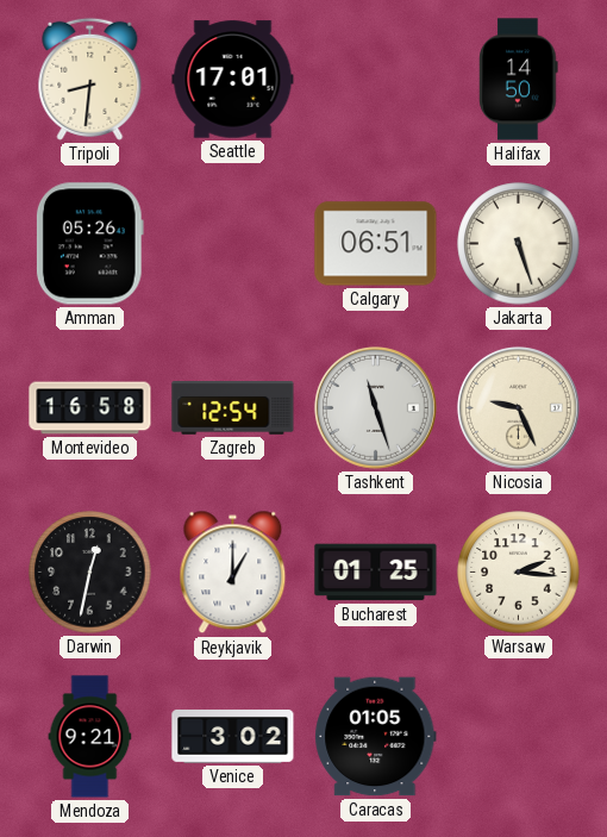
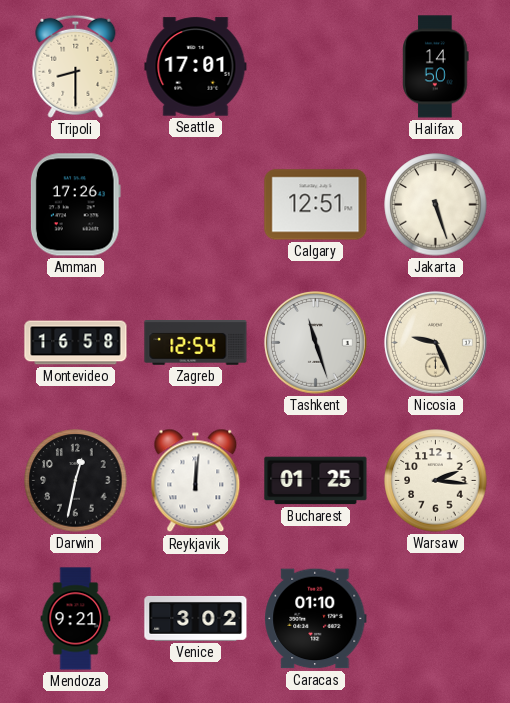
Tripoli: 8:31 -> 8:30 (76, 66)
Amman: 05:26 -> 17:26 (75, 205)
Calgary: 06:51 -> 12:51 (316, 205)
Reykjavik: 1:00 -> 12:01 (196, 481)
Caracas: 01:05 -> 01:10 (316, 619)
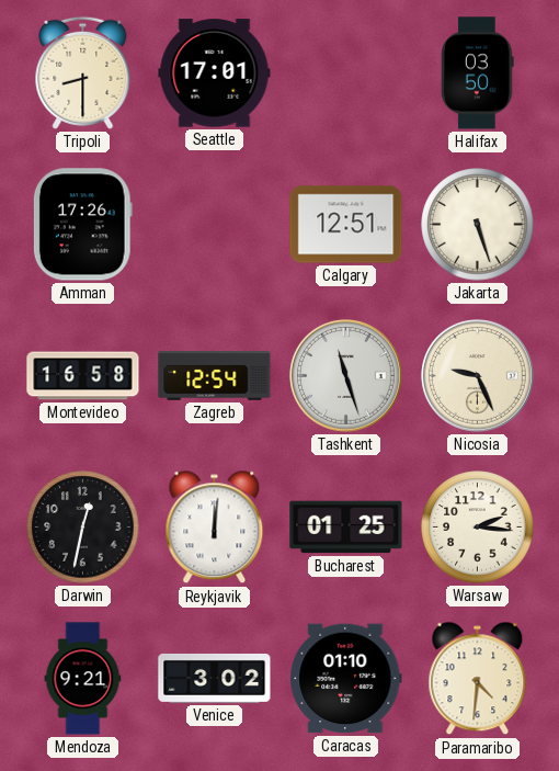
Halifax: 14:50 -> 03:50 (478, 73)
Paramaribo: none -> 4:31 (478, 679)
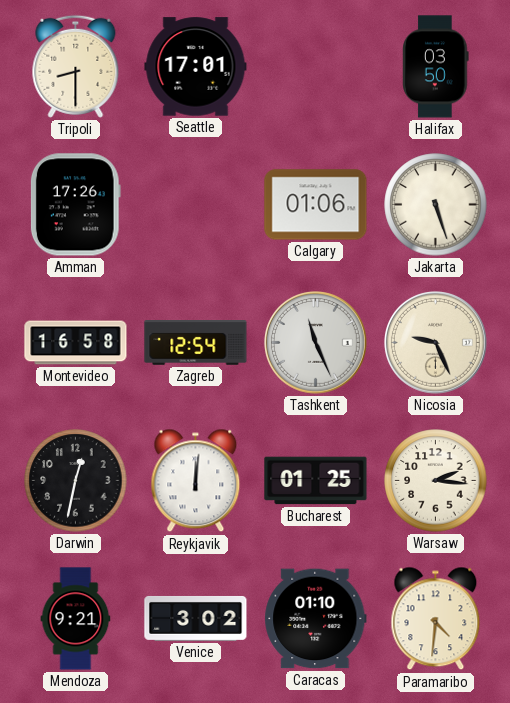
Calgary: 12:51 -> 01:06 (316, 205)
Tashkent: 11:27 -> 11:26 (315, 342)
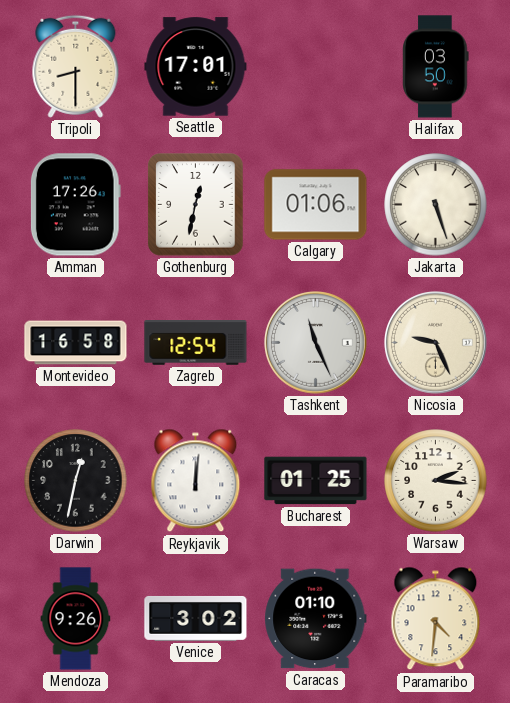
Gothenburg: none -> 12:32 (196, 205)
Mendoza: 9:21 -> 9:26 (76, 619)
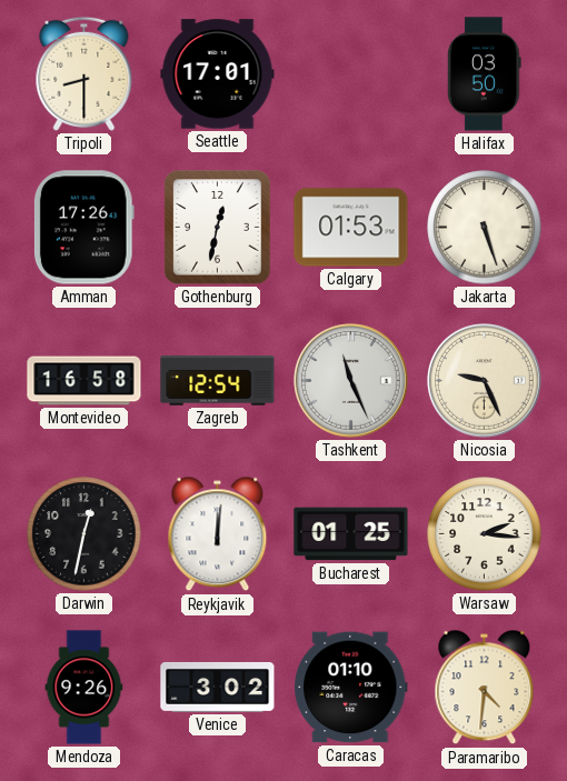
Calgary: 01:06 -> 01:53 (351, 228)
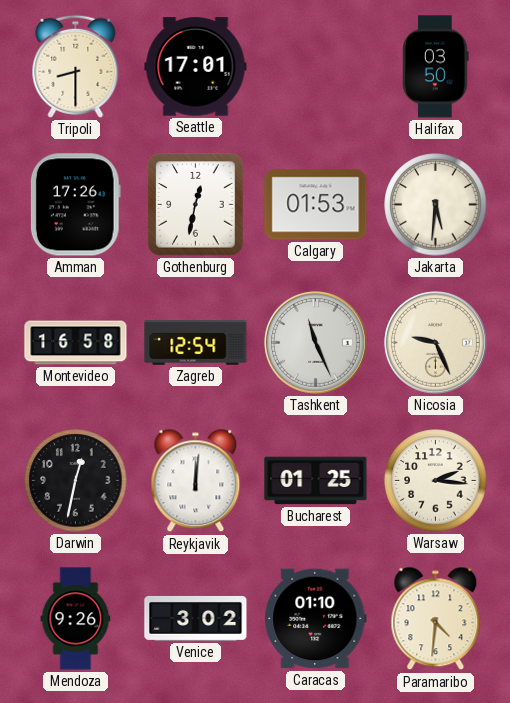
Jakarta: 5:27 -> 5:31 (436, 205)
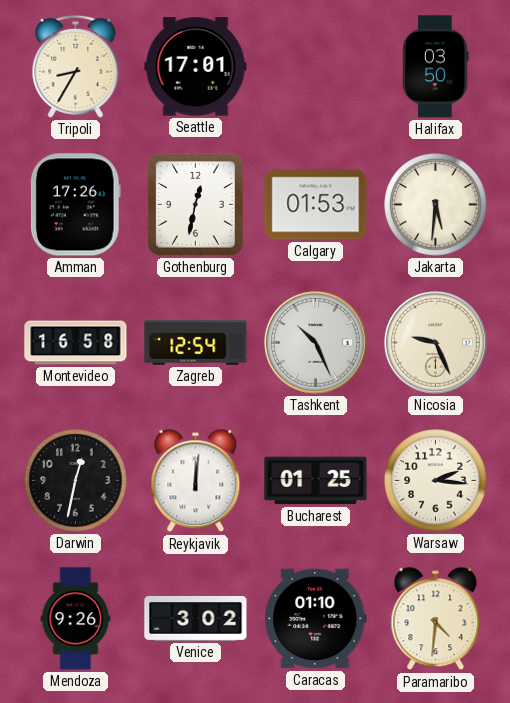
Tripoli: 8:30 -> 8:35 (76, 66)
Tashkent: 11:26 -> 10:26 (315, 342)
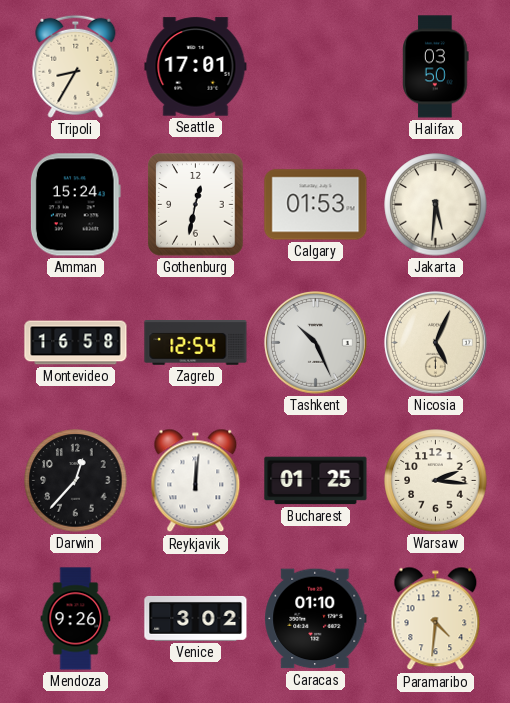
Amman: 17:26 -> 15:24 (75, 205)
Nicosia: 9:26 -> 5:04 (435, 342)
Darwin: 12:32 -> 12:37 (76, 481)
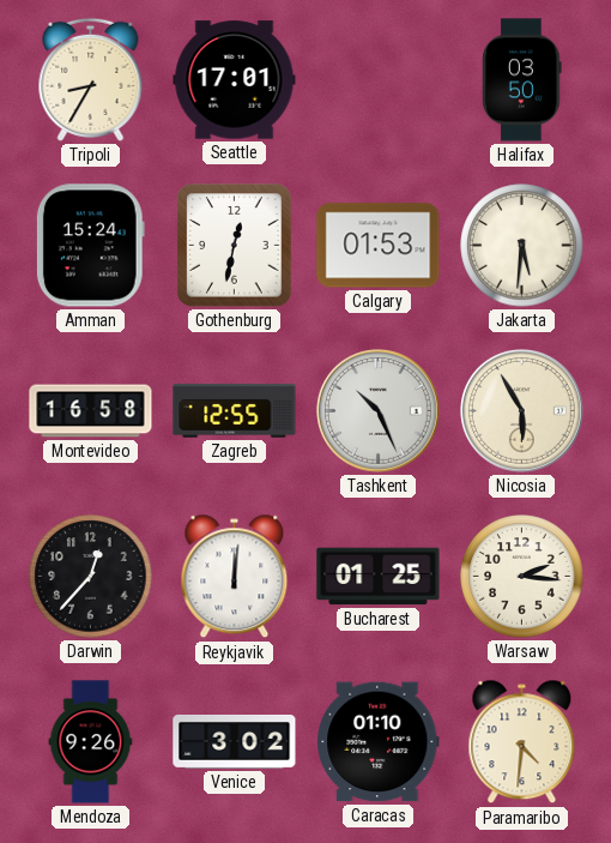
Zagreb: 12:54 -> 12:55 (235, 411)
Nicosia: 5:04 -> 5:55 (521, 410)
